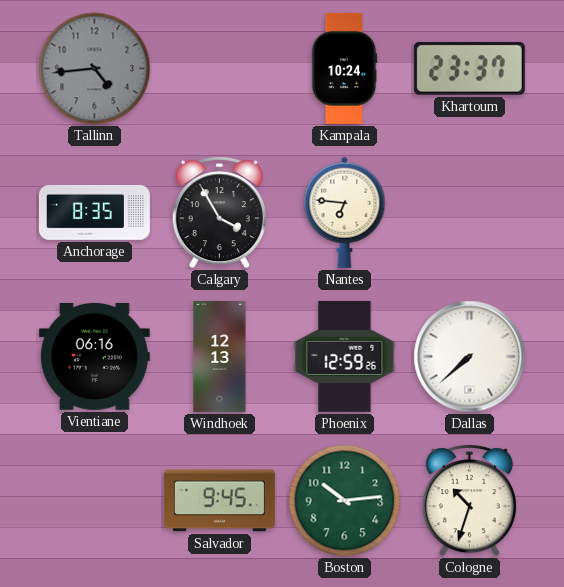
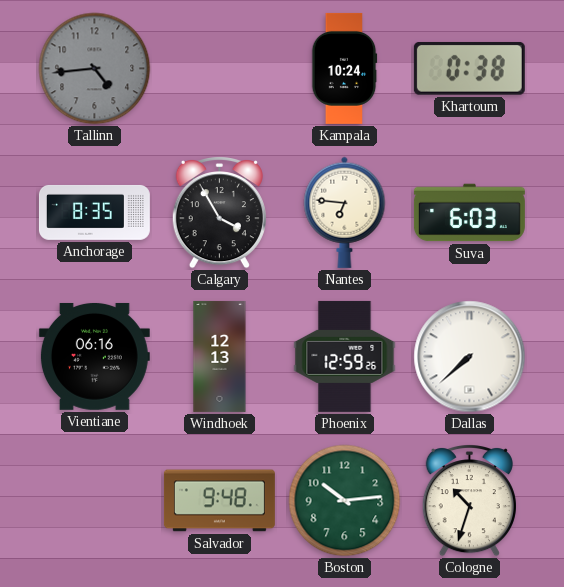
Khartoum: 23:37 -> 0:38 (469, 68)
Suva: none -> 6:03 (469, 213)
Salvador: 9:45 -> 9:48 (219, 501)
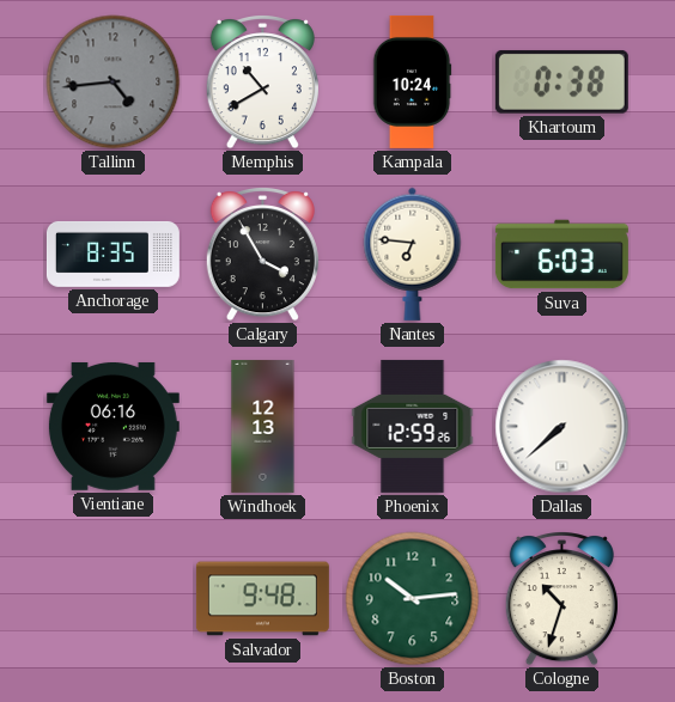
Memphis: none -> 10:40 (262, 83)
